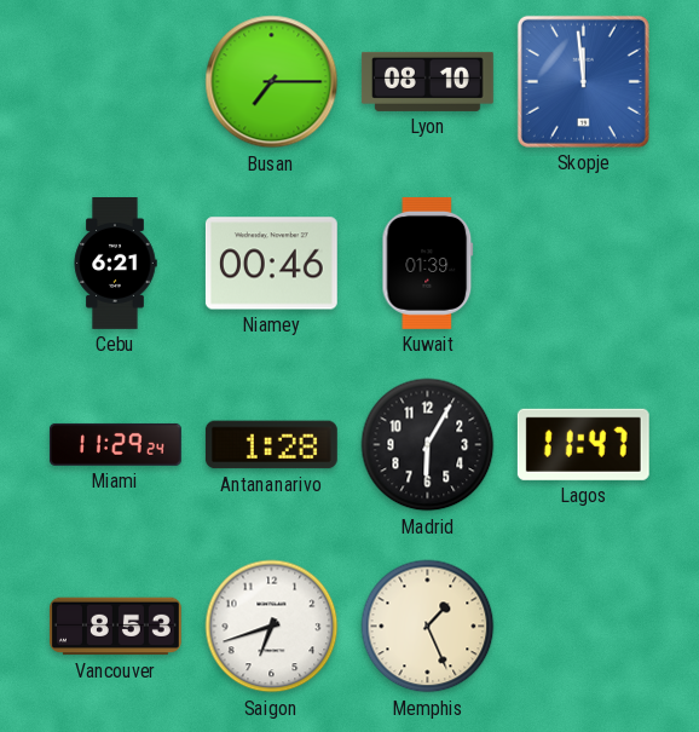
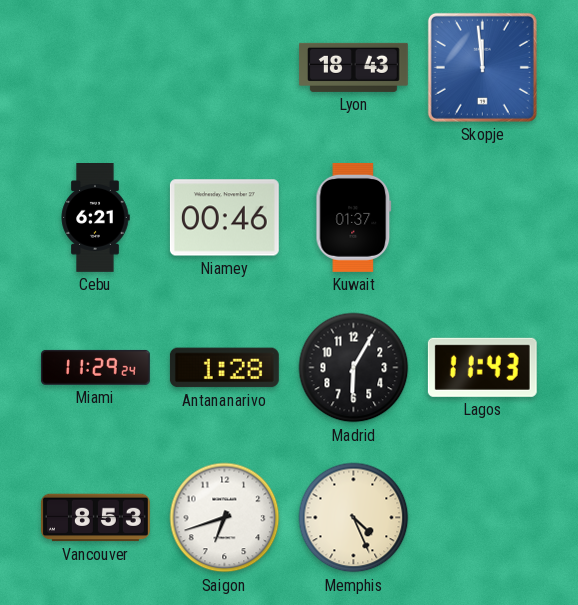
Busan: 7:15 -> none (272, 82)
Lyon: 08:10 -> 18:43 (353, 67)
Kuwait: 01:39 -> 01:37 (354, 217)
Lagos: 11:47 -> 11:43 (482, 367)
Memphis: 1:26 -> 4:26 (354, 518)
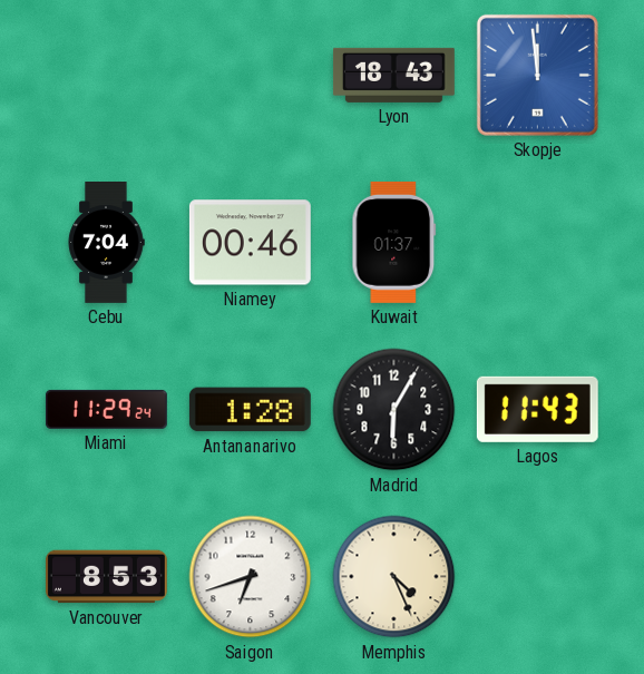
Cebu: 6:21 -> 7:04 (106, 243)
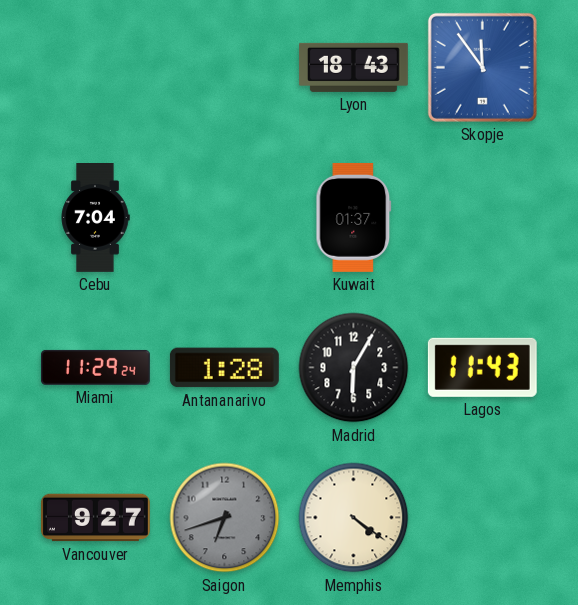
Skopje: 11:59 -> 11:54 (482, 67)
Niamey: 00:46 -> none (250, 243)
Vancouver: 8:53 -> 9:27 (95, 518)
Saigon dial: white -> grey (225, 518)
Memphis: 4:26 -> 4:21 (354, 518)
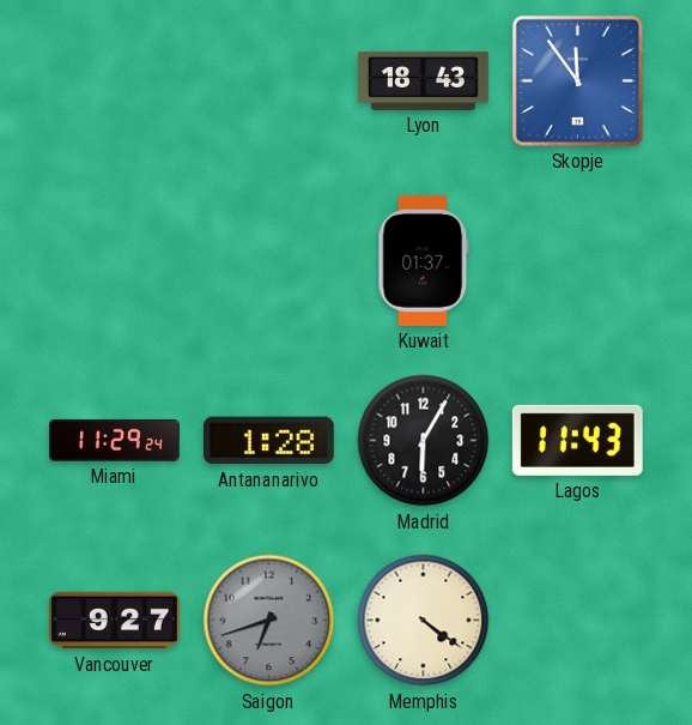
Cebu: 7:04 -> none (95, 218)
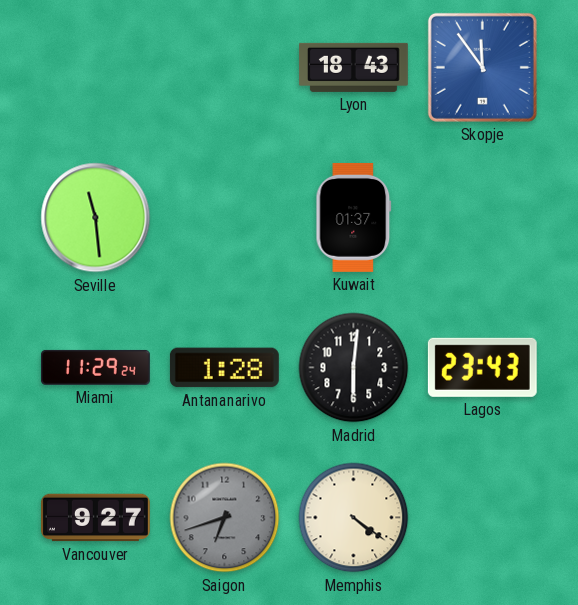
Seville: none -> 11:29 (96, 218)
Madrid: 6:05 -> 6:01 (354, 368)
Lagos: 11:43 -> 23:43 (482, 367)
